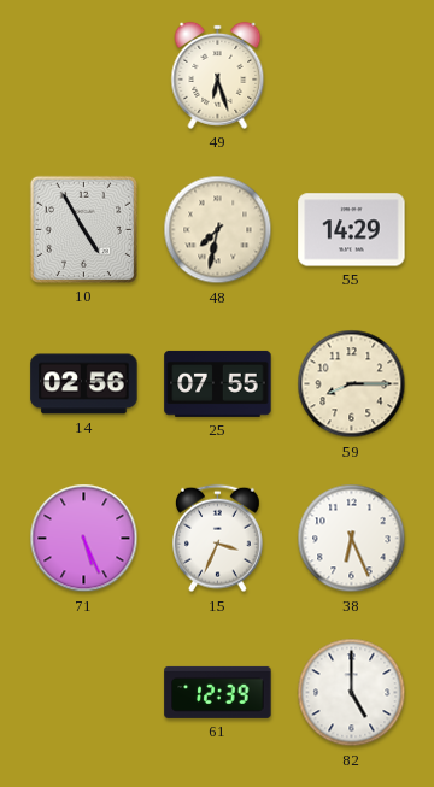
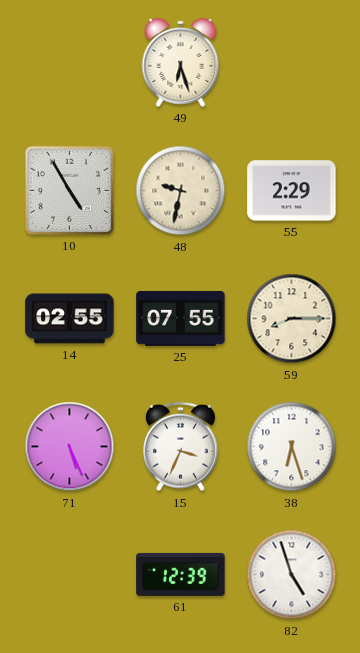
48: 7:32 -> 9:32 (181, 191)
55: 14:29 -> 2:29 (292, 191)
14: 02:56 -> 02:55 (70, 319)
38: 6:26 -> 6:27 (292, 447)
82: 5:00 -> 4:57 (292, 575)
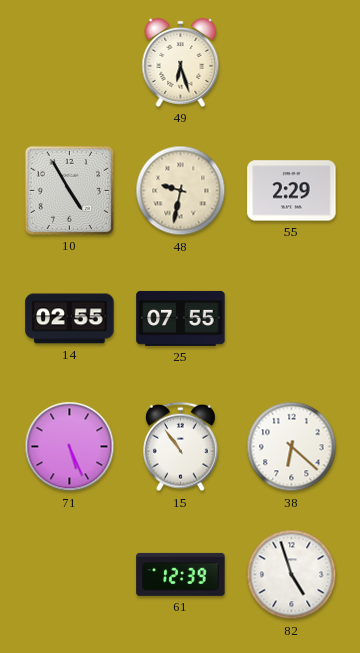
59: 8:15 -> none (292, 319)
15: 3:34 -> 10:54 (180, 447)
38: 6:27 -> 6:22 (292, 447)
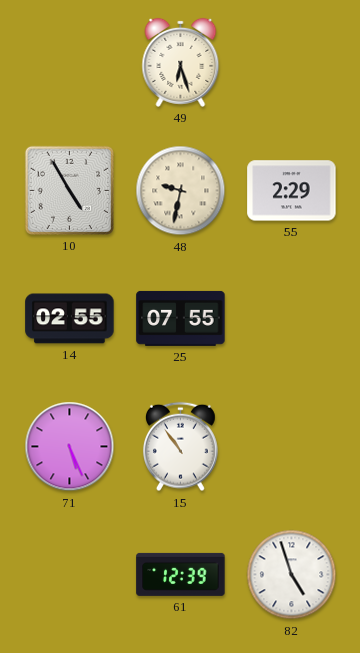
38: 6:22 -> none (292, 447)
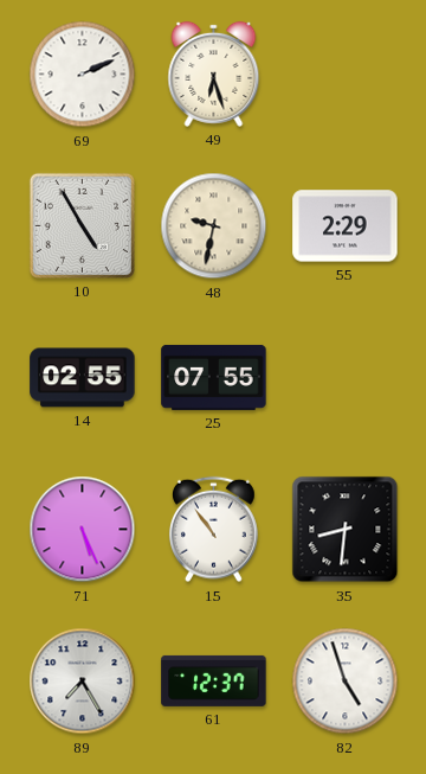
69: none -> 2:11 (83, 75)
35: none -> 8:31 (346, 530)
89: none -> 7:25 (83, 682)
61: 12:39 -> 12:37 (214, 680)
